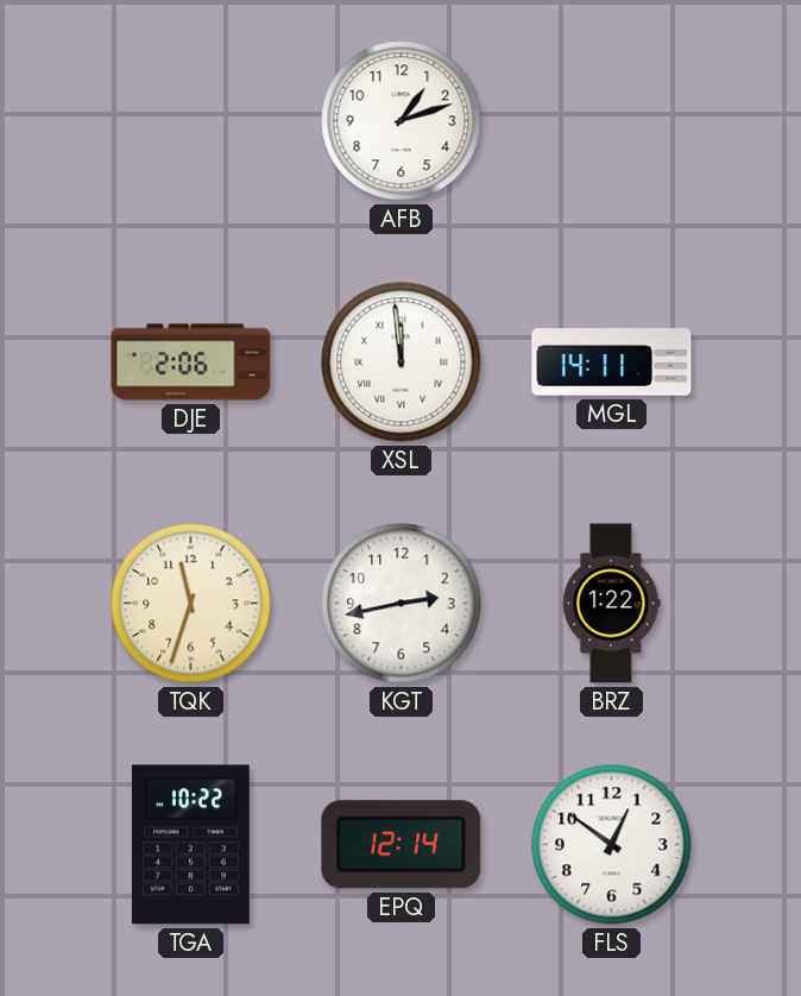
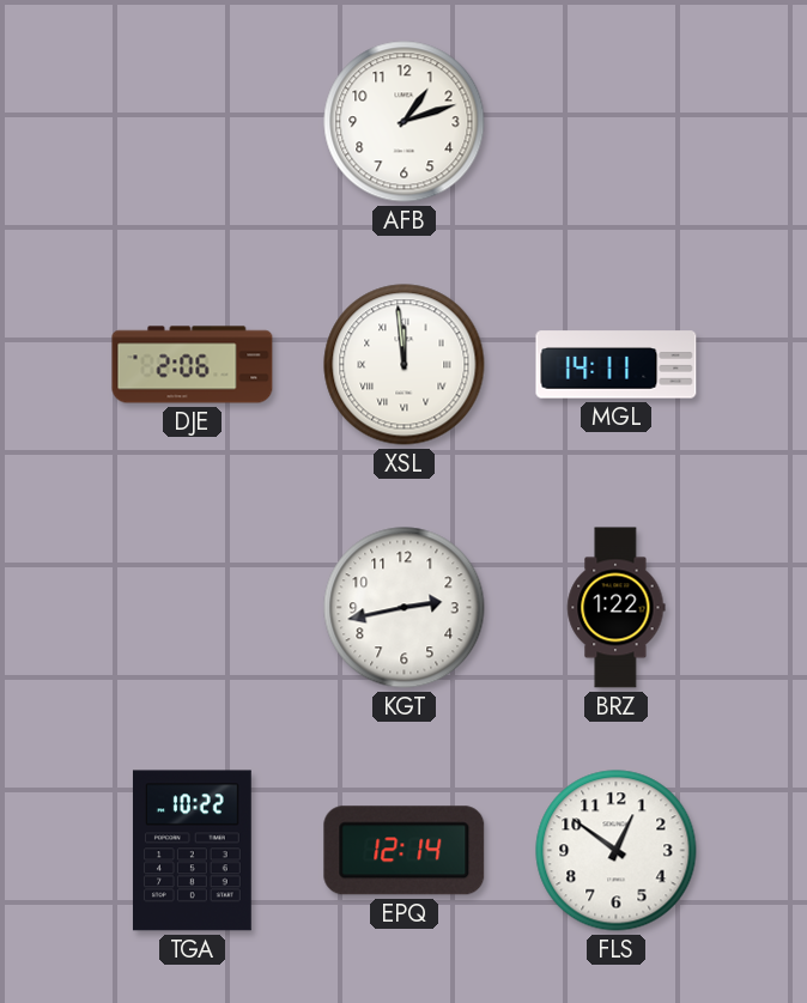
TQK: 11:33 -> none (191, 604)
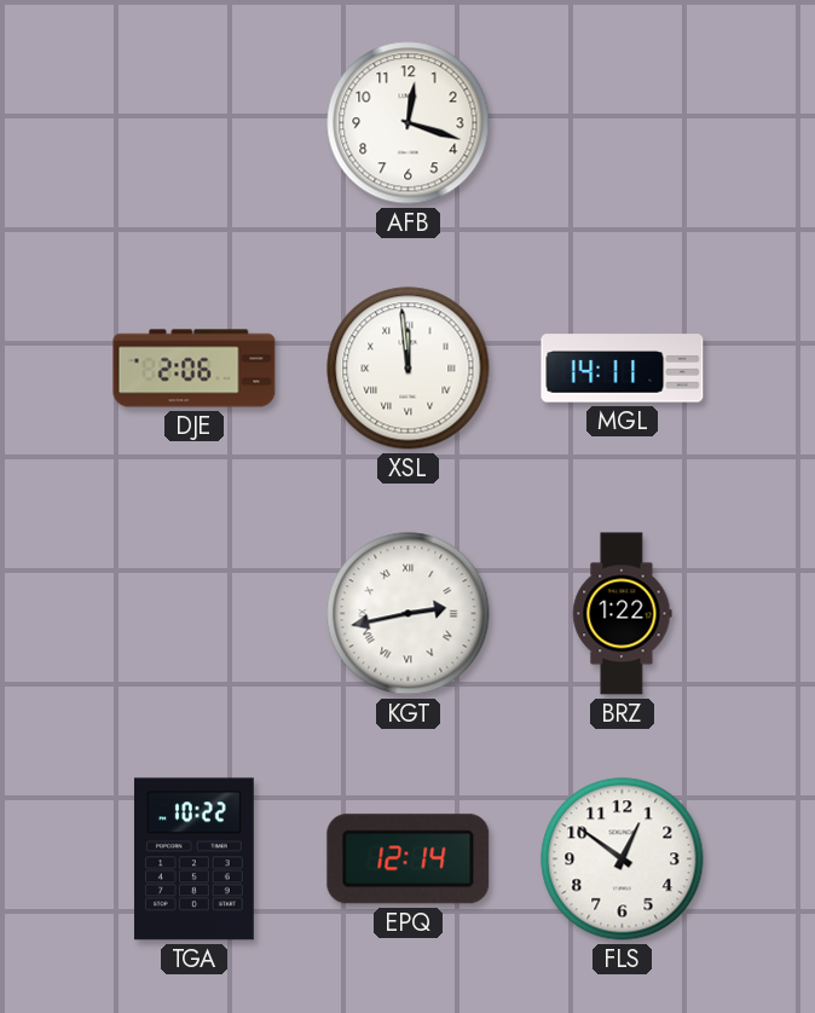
AFB: 1:12 -> 12:18 (409, 123)
KGT numerals: Arabic -> Roman (409, 614)
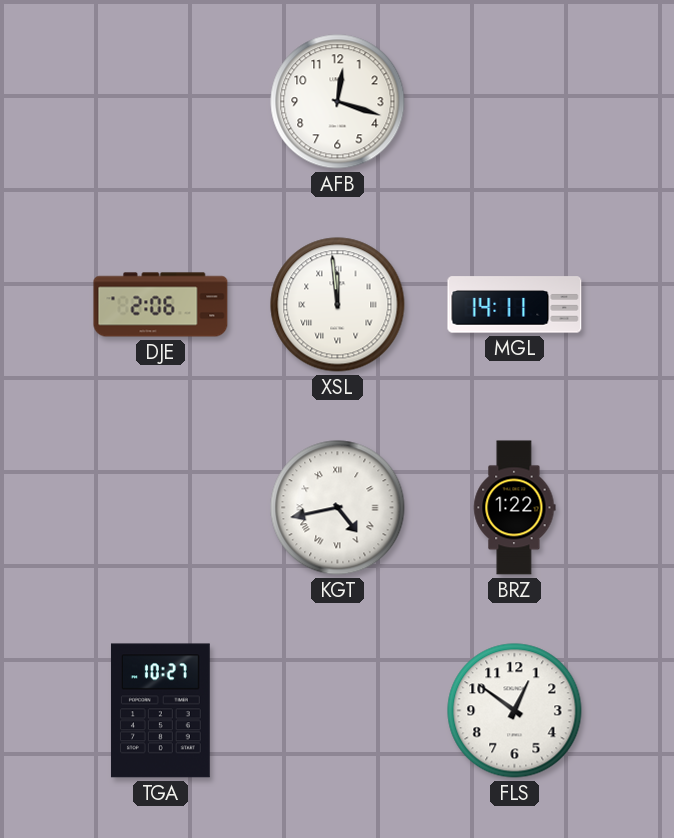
KGT: 2:43 -> 4:43 (338, 508)
TGA: 10:22 -> 10:27 (161, 711)
EPQ: 12:14 -> none (409, 859)
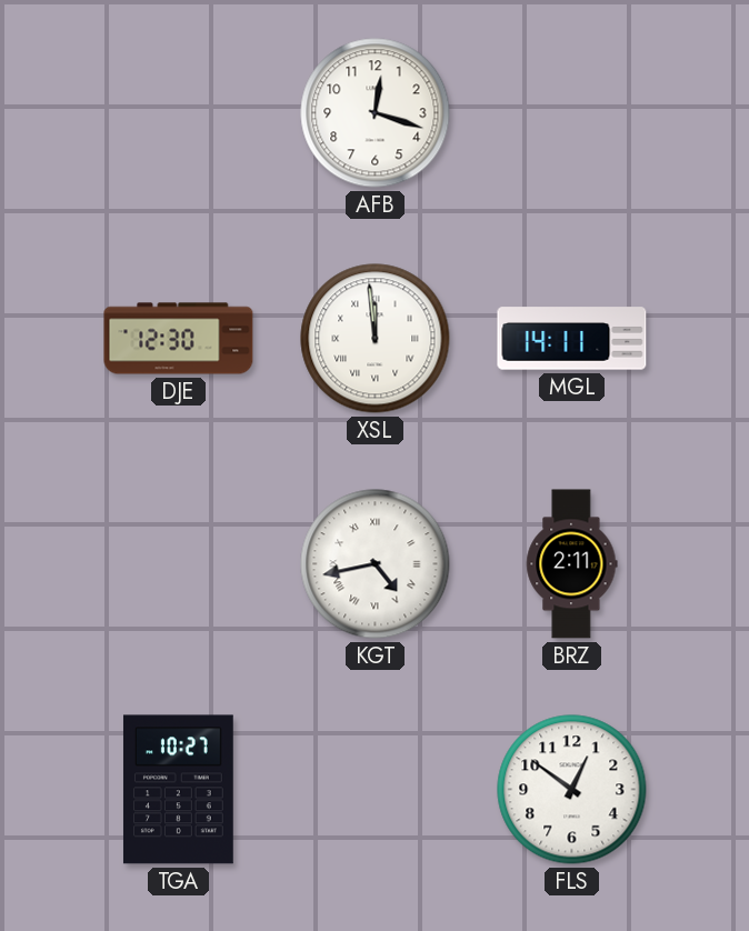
DJE: 2:06 -> 12:30 (179, 339)
BRZ: 1:22 -> 2:11 (572, 564)
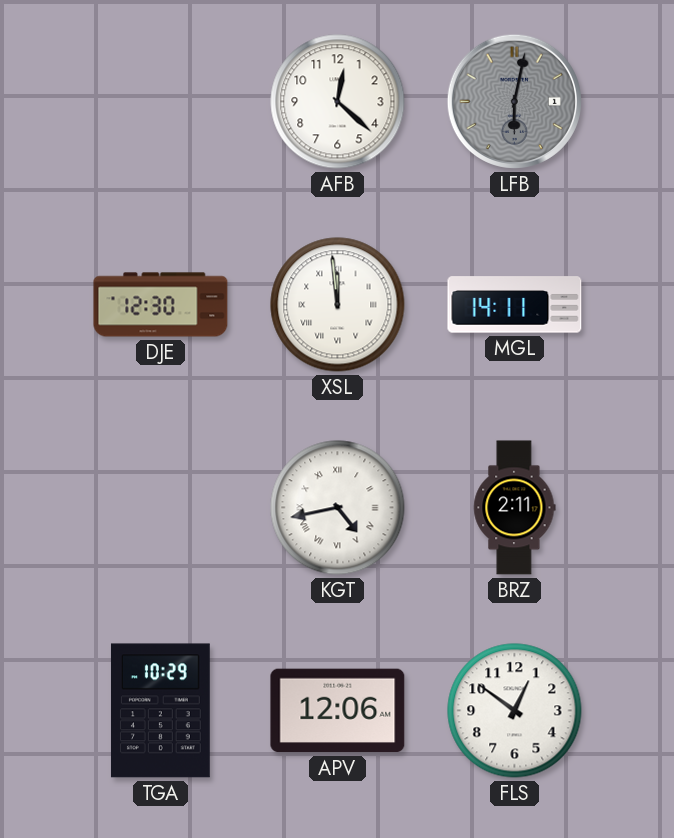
AFB: 12:18 -> 12:22 (338, 102)
LFB: none -> 6:02 (514, 101)
TGA: 10:27 -> 10:29 (161, 711)
APV: none -> 12:06 (338, 711)
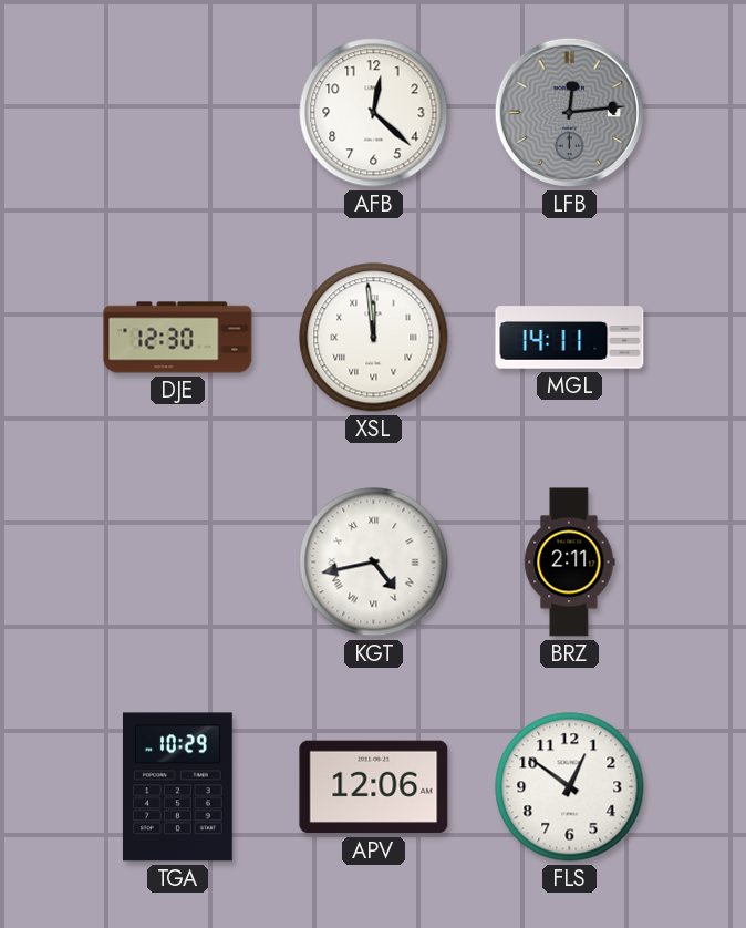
LFB: 6:02 -> 12:14 (569, 112)
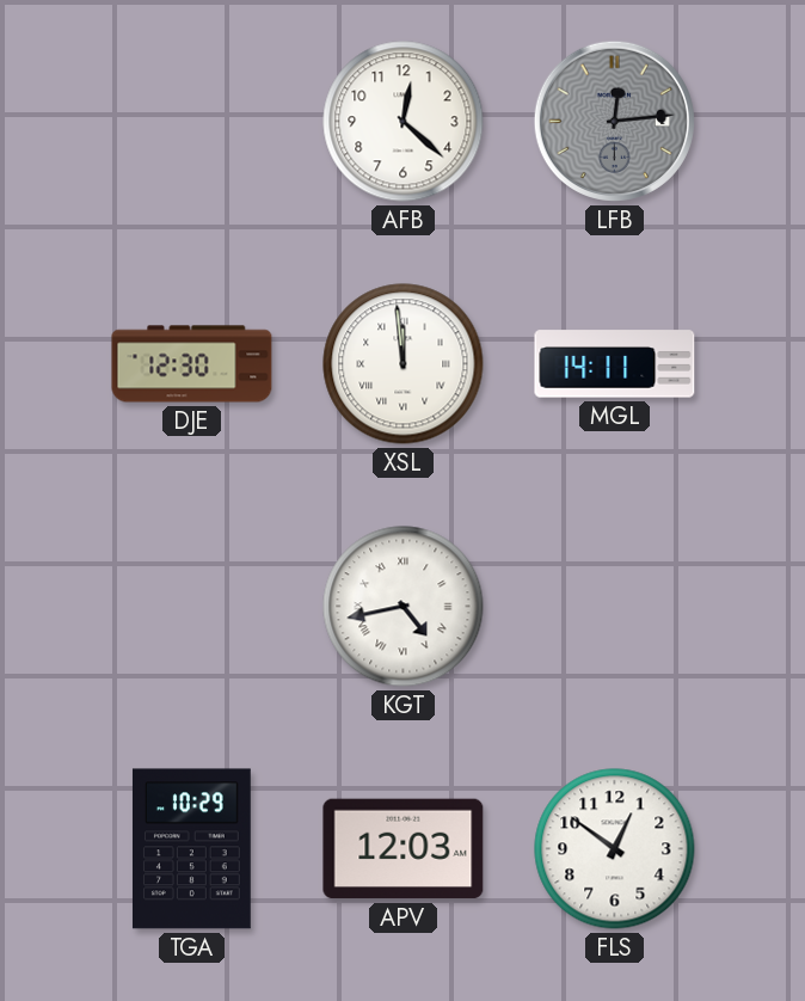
BRZ: 2:11 -> none (570, 563)
APV: 12:06 -> 12:03 (404, 849)
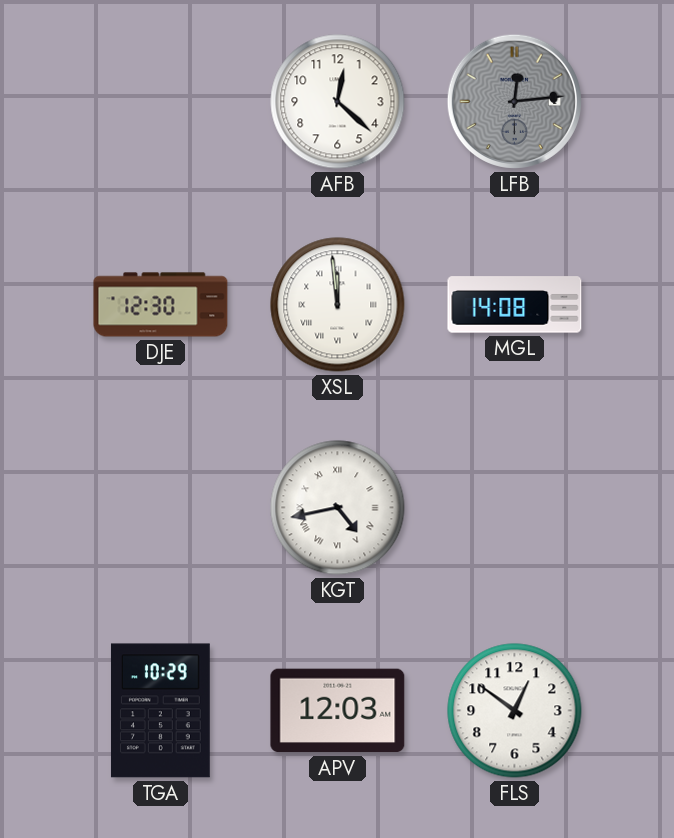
MGL: 14:11 -> 14:08 (515, 305)
